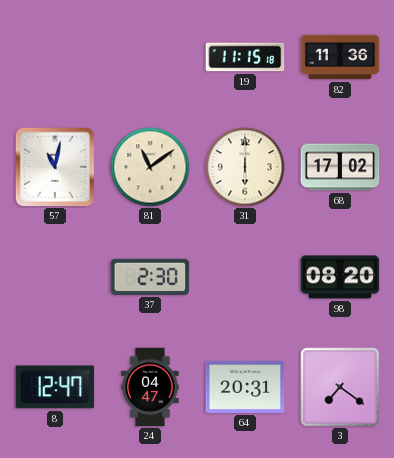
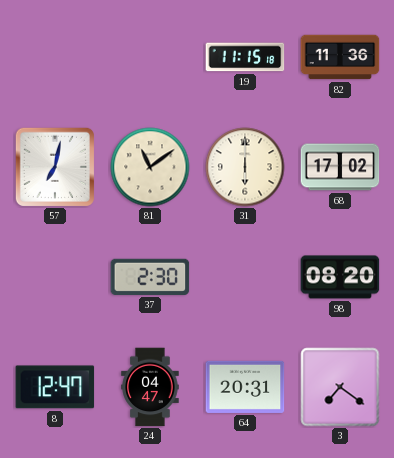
57: 11:02 -> 7:02 (55, 167)
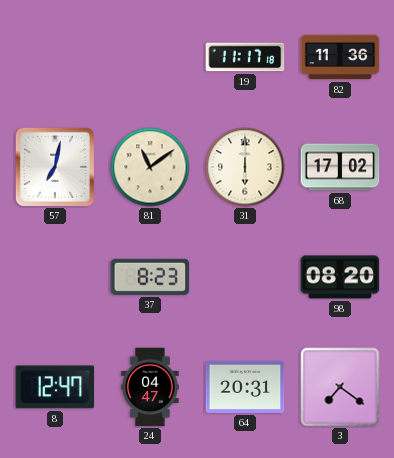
19: 11:15 -> 11:17 (245, 57)
37: 2:30 -> 8:23 (150, 277)
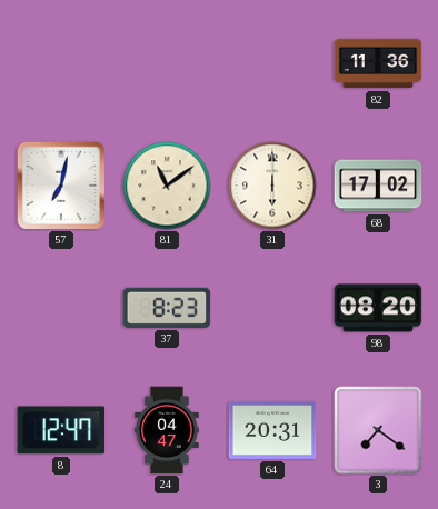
19: 11:17 -> none (245, 57)
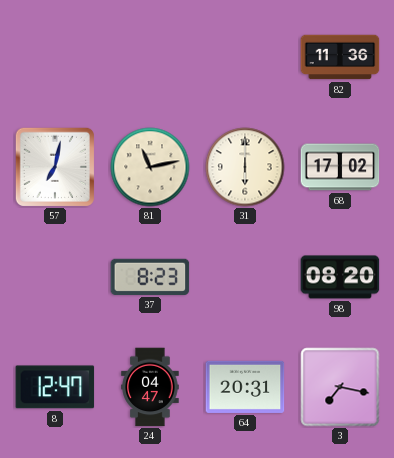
81: 11:09 -> 11:13 (150, 167)
3: 7:21 -> 7:17 (340, 387)
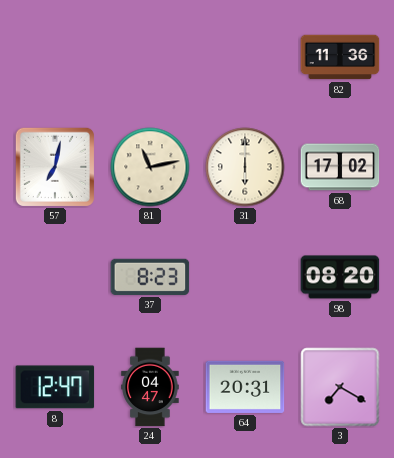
3: 7:17 -> 7:20 (340, 387)
